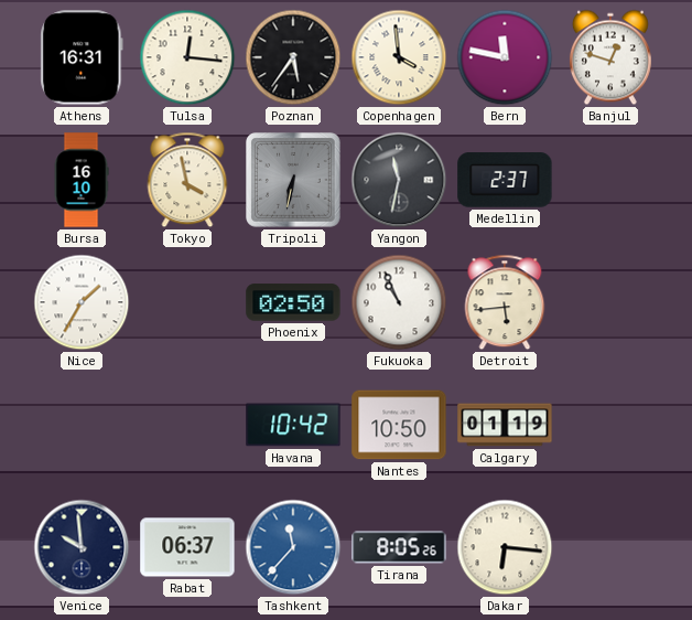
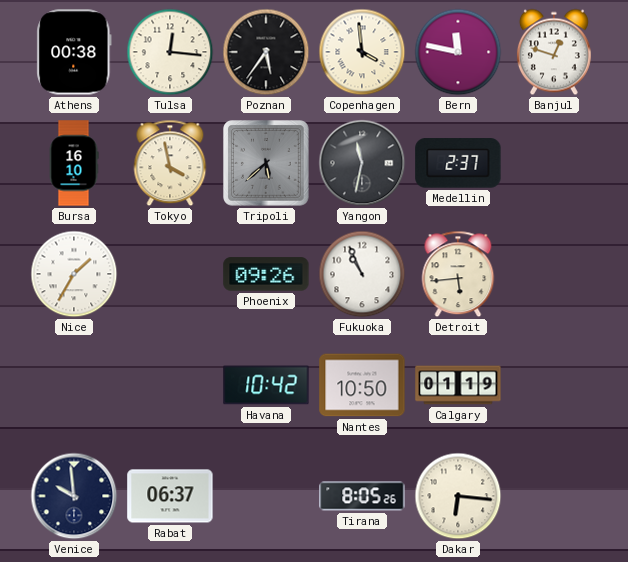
Athens: 16:31 -> 00:38 (74, 52)
Tripoli: 6:32 -> 5:38 (267, 164)
Phoenix: 02:50 -> 09:26 (266, 274)
Tashkent: 11:37 -> none (293, 547)
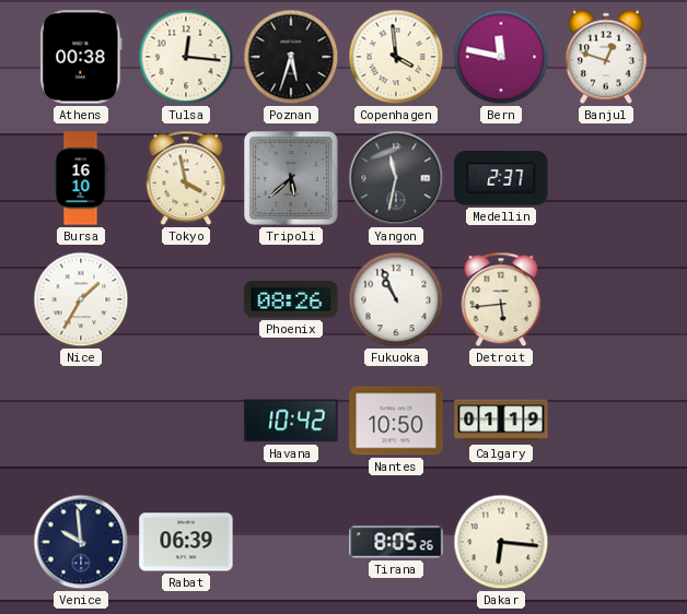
Poznan: 5:36 -> 5:33 (291, 57)
Phoenix: 09:26 -> 08:26 (291, 299)
Rabat: 06:37 -> 06:39 (186, 542)
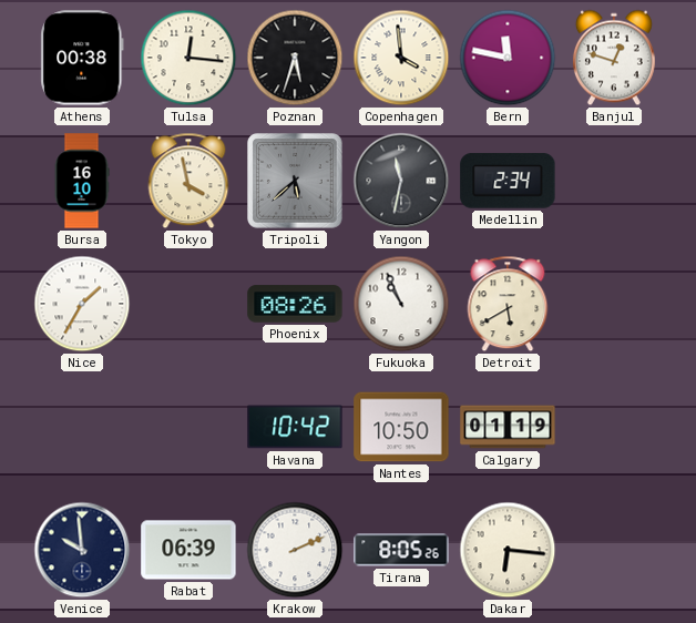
Medellin: 2:37 -> 2:34 (508, 181)
Detroit: 5:44 -> 5:40 (508, 304)
Krakow: none -> 2:11 (295, 550)
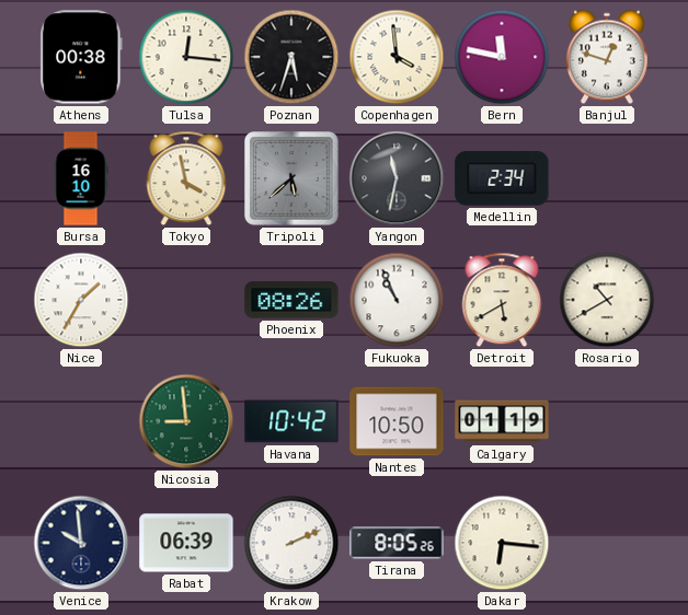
Rosario: none -> 10:40 (607, 300)
Nicosia: none -> 8:59 (186, 421)
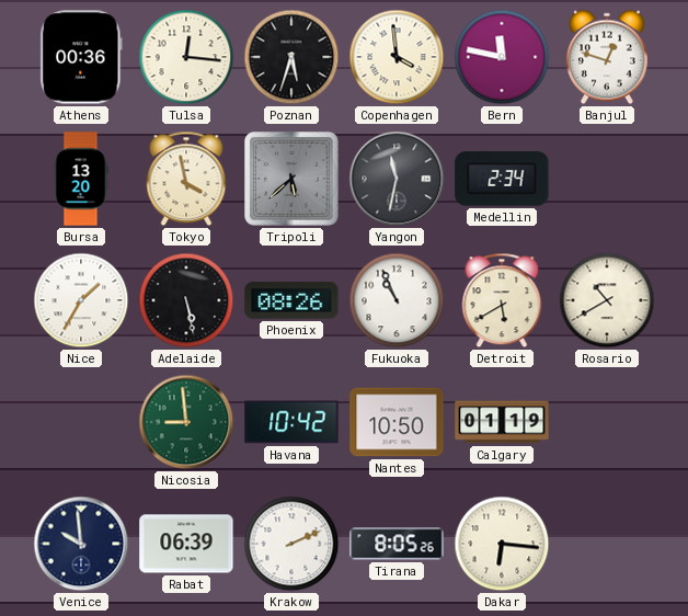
Athens: 00:38 -> 00:36 (81, 57)
Bursa: 16:10 -> 13:20 (81, 179)
Adelaide: none -> 5:28 (186, 300)
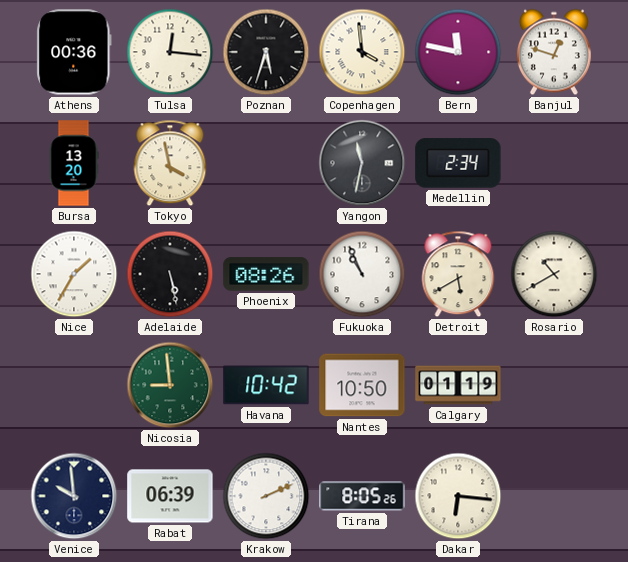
Tripoli: 5:38 -> none (293, 180)
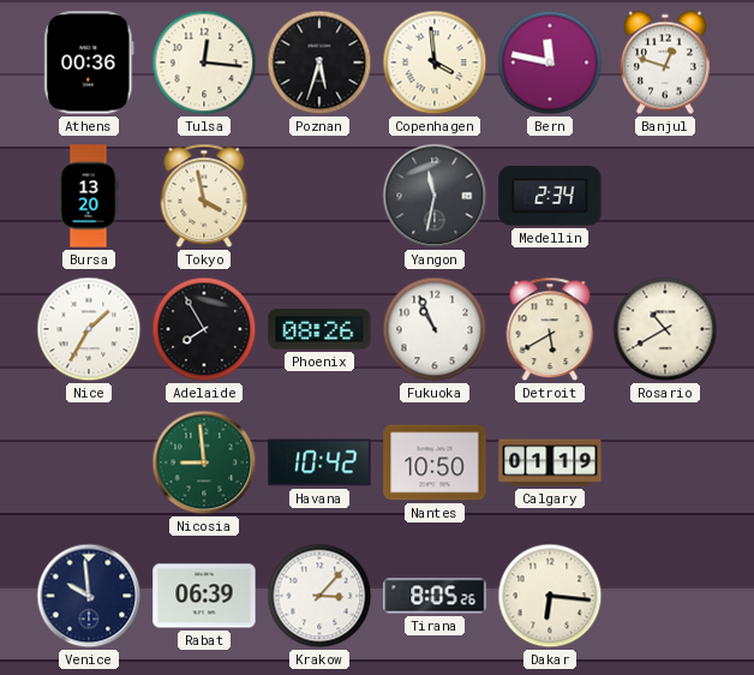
Adelaide: 5:28 -> 7:55 (204, 329)
Krakow: 2:11 -> 3:07 (319, 596)
